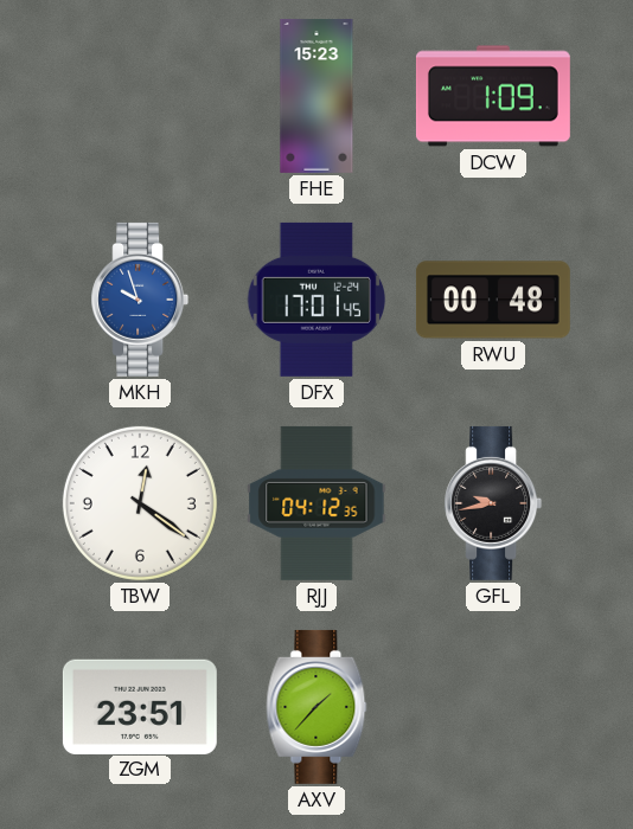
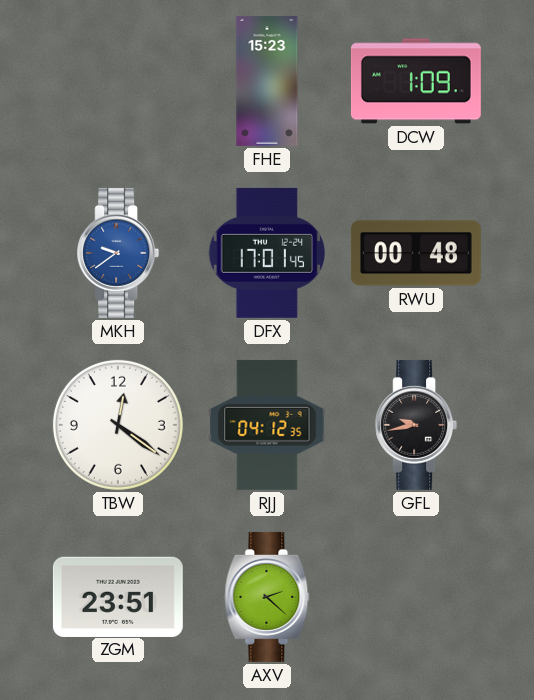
MKH: 9:57 -> 9:39 (118, 253)
AXV: 1:37 -> 2:22 (267, 597)
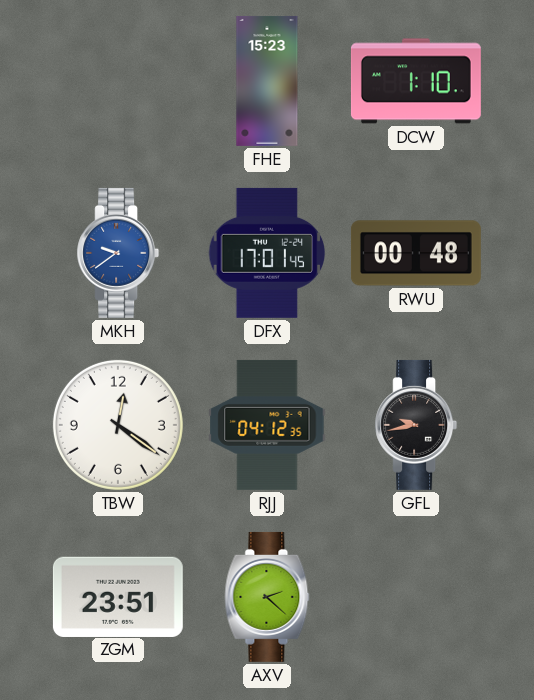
DCW: 1:09 -> 1:10 (416, 81)
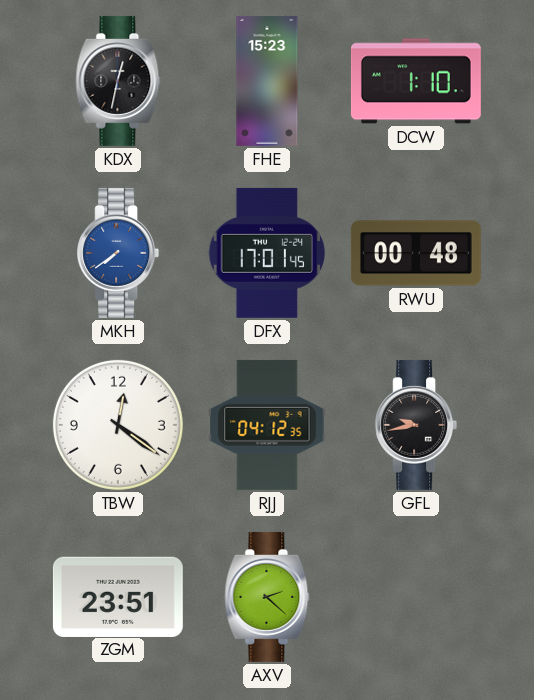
KDX: none -> 12:32 (118, 81)
MKH: 9:39 -> 7:39 (118, 253)
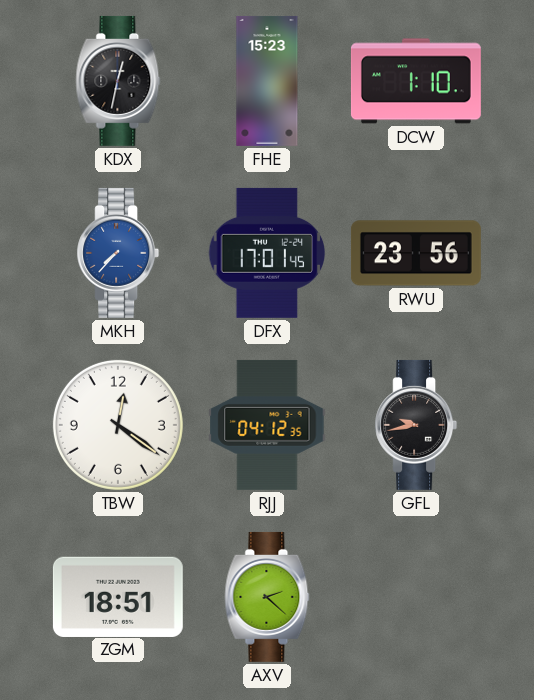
MKH: 7:39 -> 7:37 (118, 253)
RWU: 00:48 -> 23:56 (416, 253)
ZGM: 23:51 -> 18:51 (118, 596)
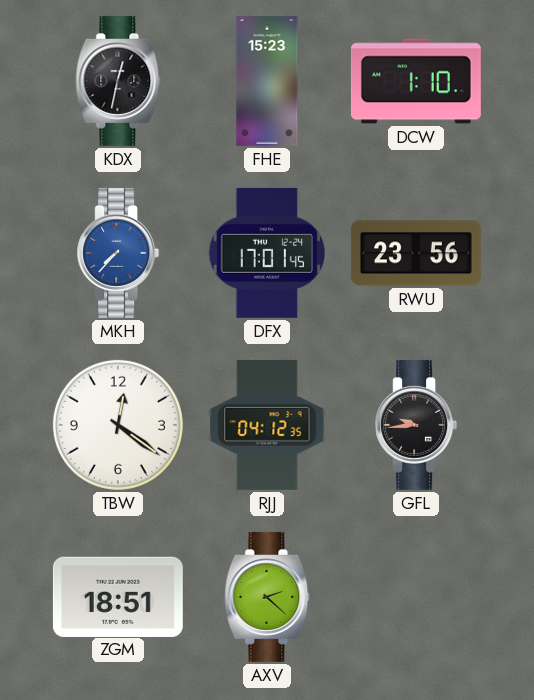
GFL: 9:43 -> 9:44 (416, 425)
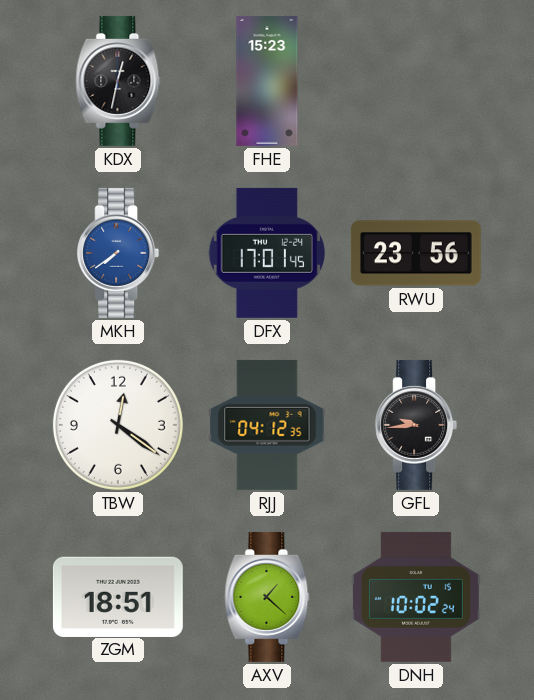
DCW: 1:10 -> none (416, 81)
MKH: 7:37 -> 7:39 (118, 253)
AXV: 2:22 -> 1:22 (267, 597)
DNH: none -> 10:02 (416, 597)
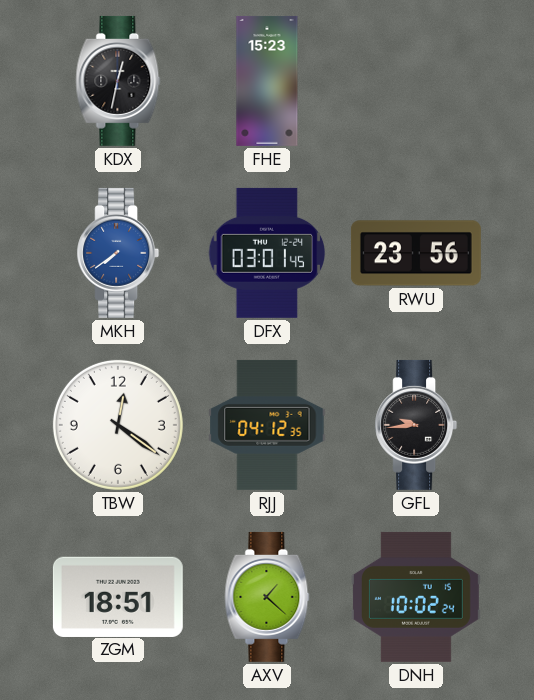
DFX: 17:01 -> 03:01 (267, 253)
